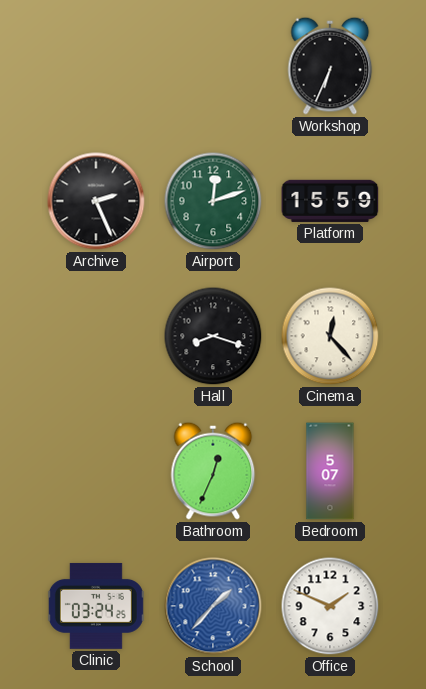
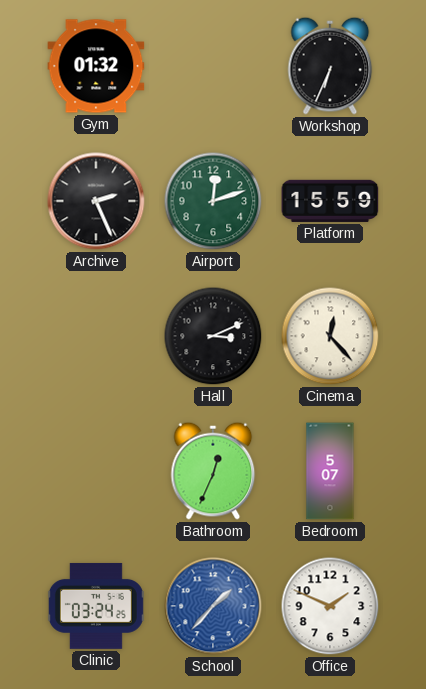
Gym: none -> 01:32 (96, 66)
Hall: 8:18 -> 3:11 (213, 336)
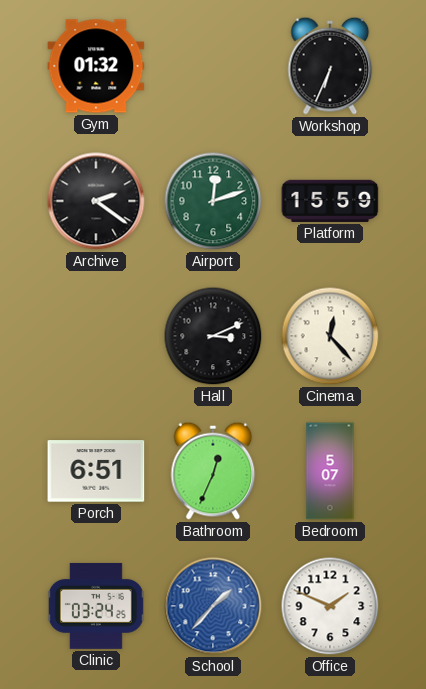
Archive: 2:26 -> 2:21 (96, 201)
Porch: none -> 6:51 (96, 471)
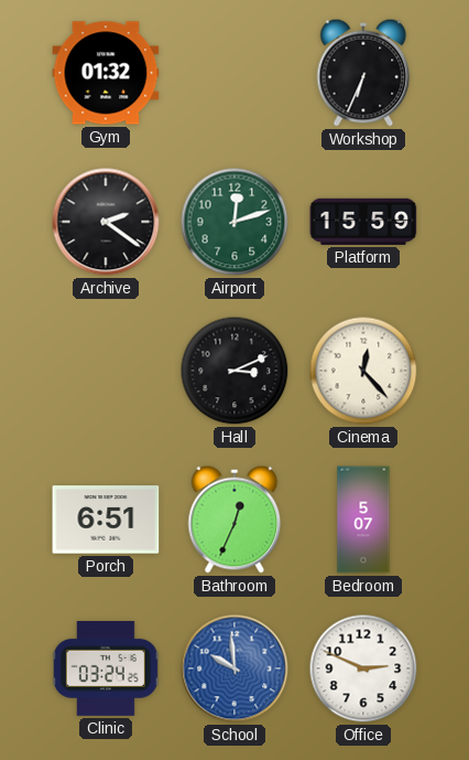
School: 1:37 -> 9:59 (234, 668)
Office: 1:49 -> 2:49 (363, 668)
